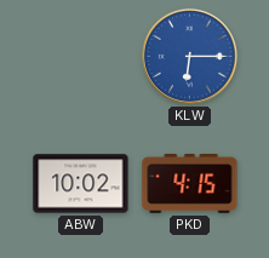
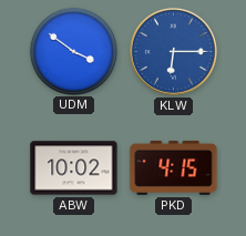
UDM: none -> 3:51 (73, 51)
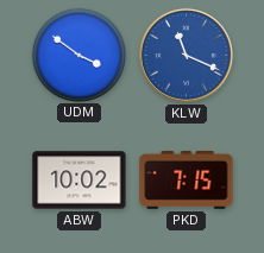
KLW: 6:15 -> 11:19 (186, 55)
PKD: 4:15 -> 7:15 (187, 179)
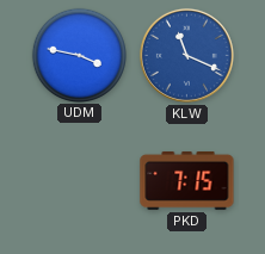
UDM: 3:51 -> 3:47 (79, 55)
ABW: 10:02 -> none (80, 181)
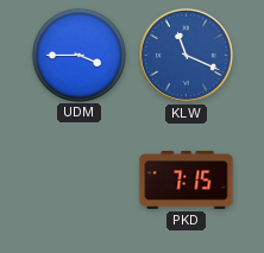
UDM: 3:47 -> 3:45 (78, 55)
